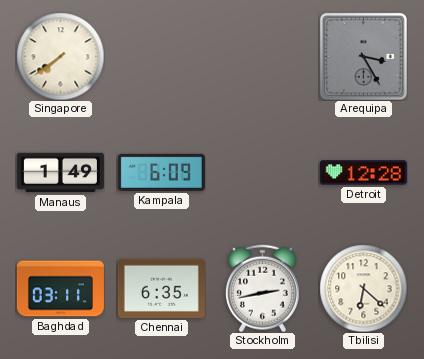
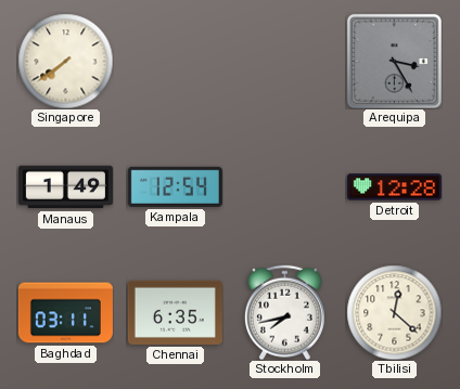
Kampala: 6:09 -> 12:54 (175, 186)
Stockholm: 2:43 -> 7:43 (284, 312)
Tbilisi: 6:22 -> 12:22 (394, 312)
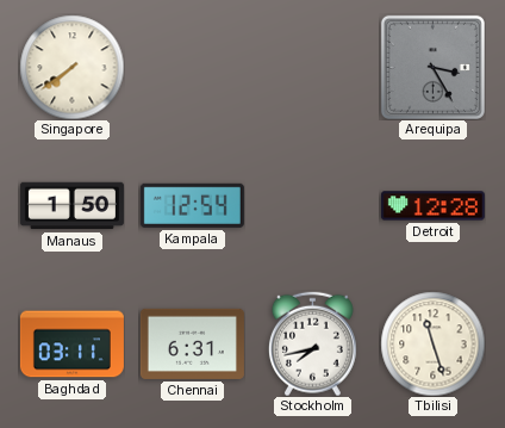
Manaus: 1:49 -> 1:50 (71, 206)
Chennai: 6:35 -> 6:31 (192, 343)
Tbilisi: 12:22 -> 11:27 (432, 343)
